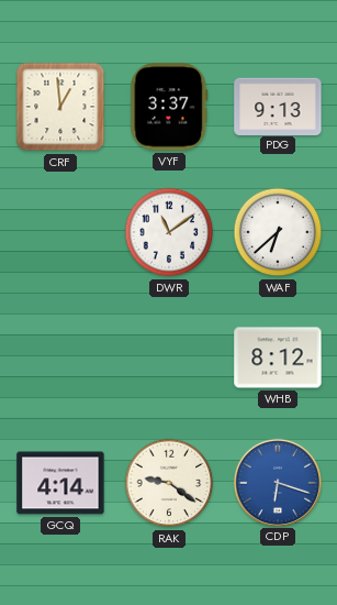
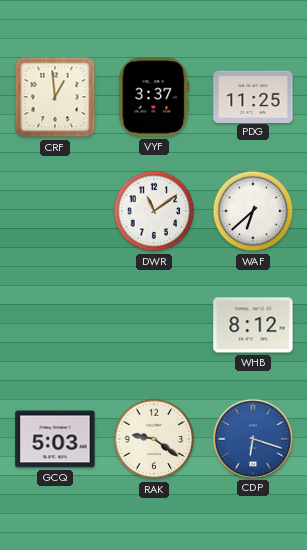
PDG: 9:13 -> 11:25 (253, 96)
GCQ: 4:14 -> 5:03 (55, 439)
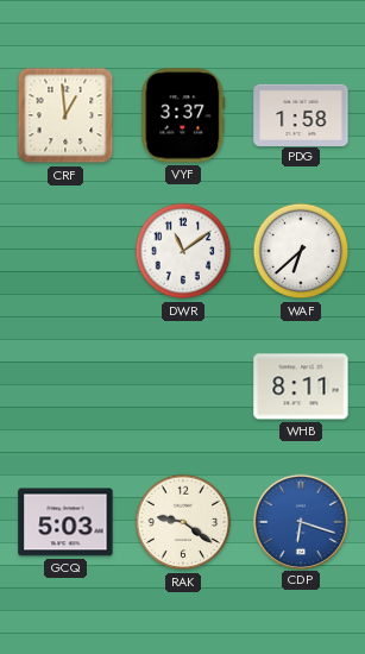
PDG: 11:25 -> 1:58 (301, 114)
WHB: 8:12 -> 8:11 (301, 386)
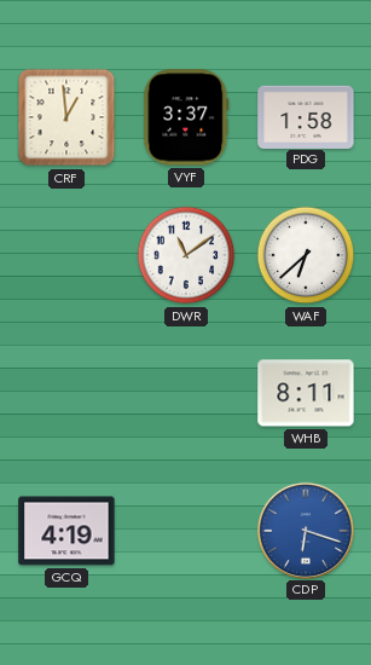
GCQ: 5:03 -> 4:19 (66, 531)
RAK: 9:21 -> none (183, 522)
